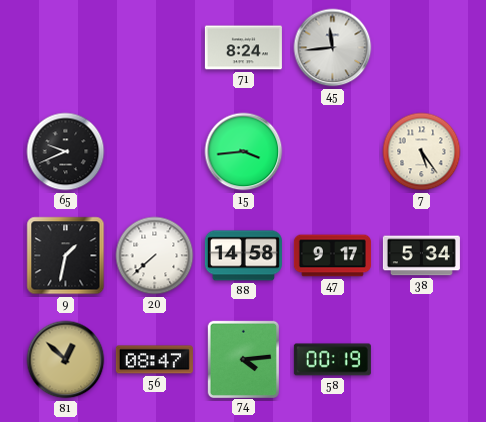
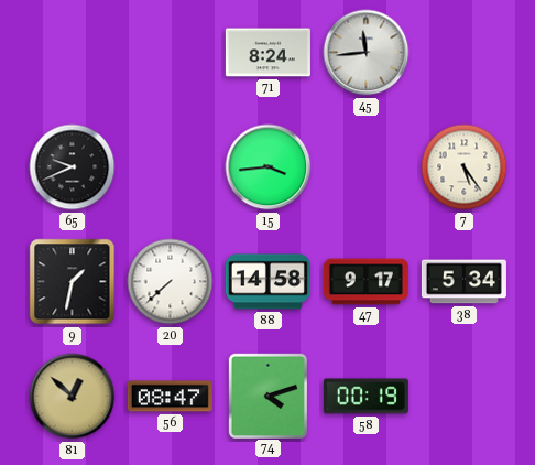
74: 4:14 -> 4:12 (267, 396)
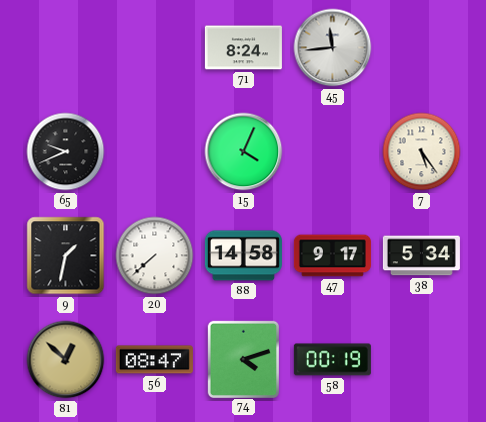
15: 3:44 -> 4:04 (244, 152)
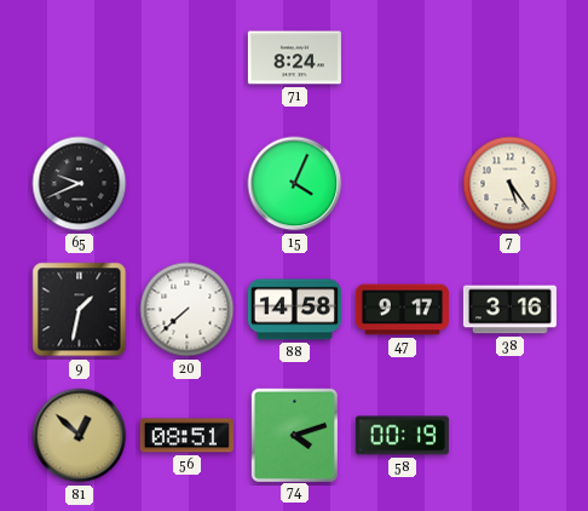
45: 11:44 -> none (333, 48)
38: 5:34 -> 3:16 (509, 310)
56: 08:47 -> 08:51 (186, 436)
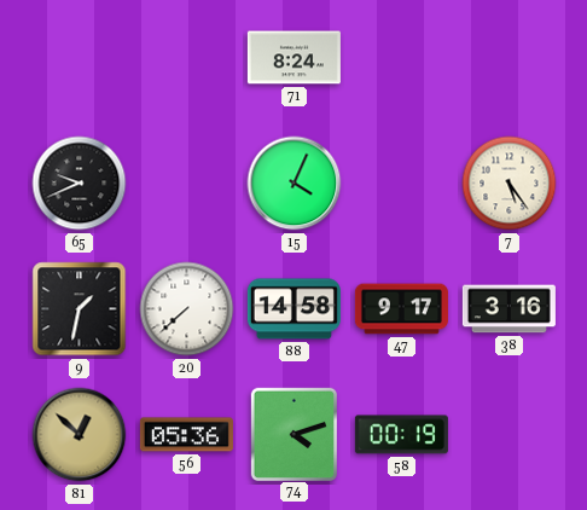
56: 08:51 -> 05:36 (186, 435)
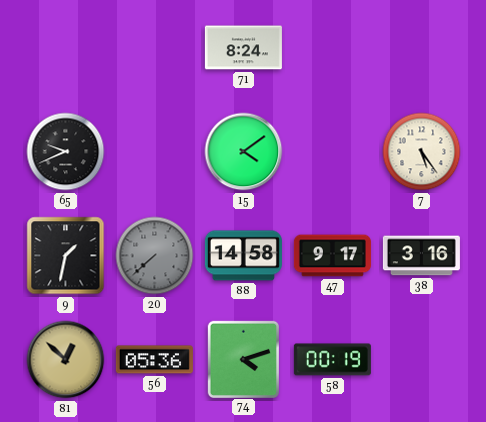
15: 4:04 -> 4:09 (244, 152)
20 dial: white -> grey (155, 256)
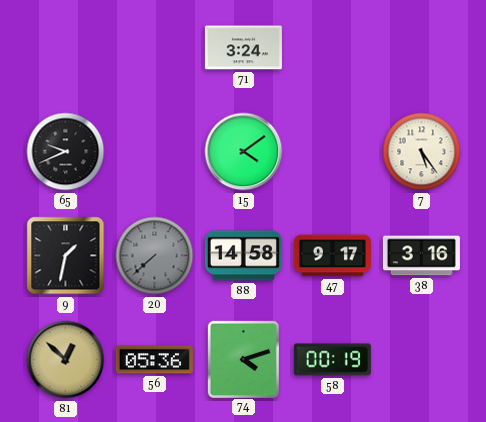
71: 8:24 -> 3:24 (243, 48)
